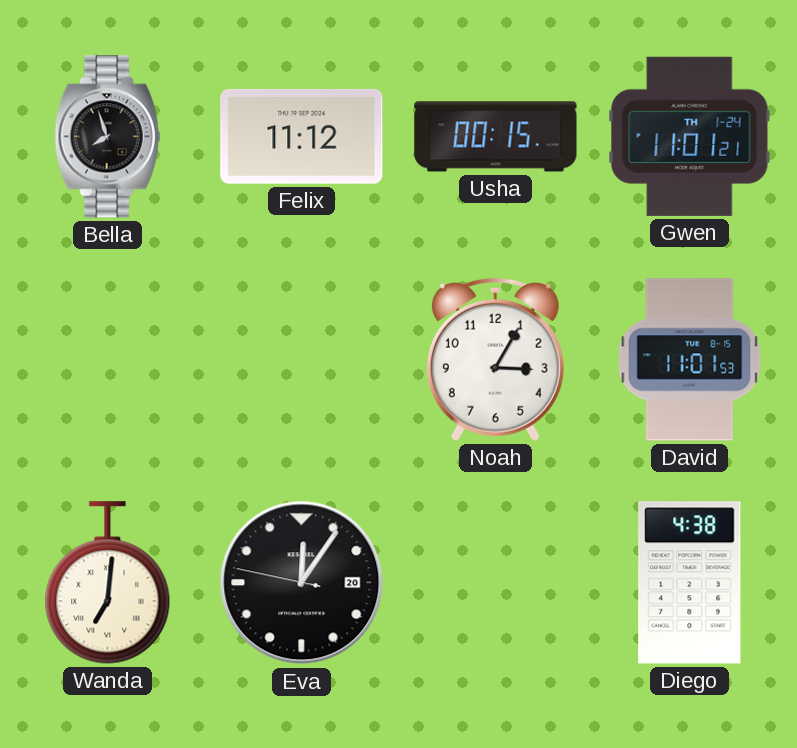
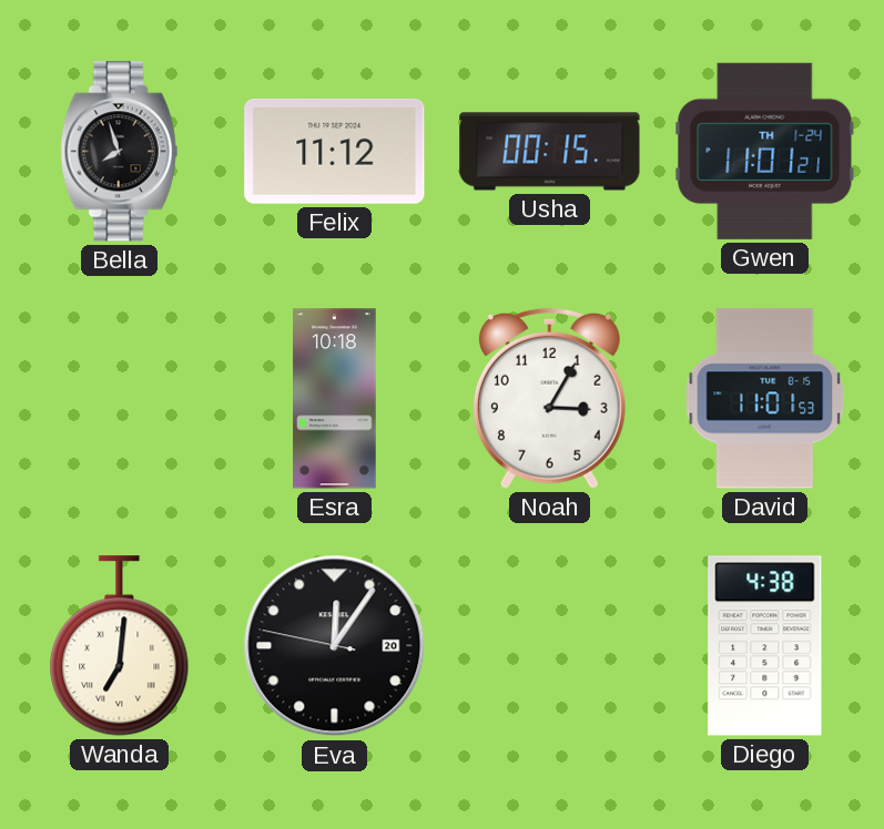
Esra: none -> 10:18 (335, 399)
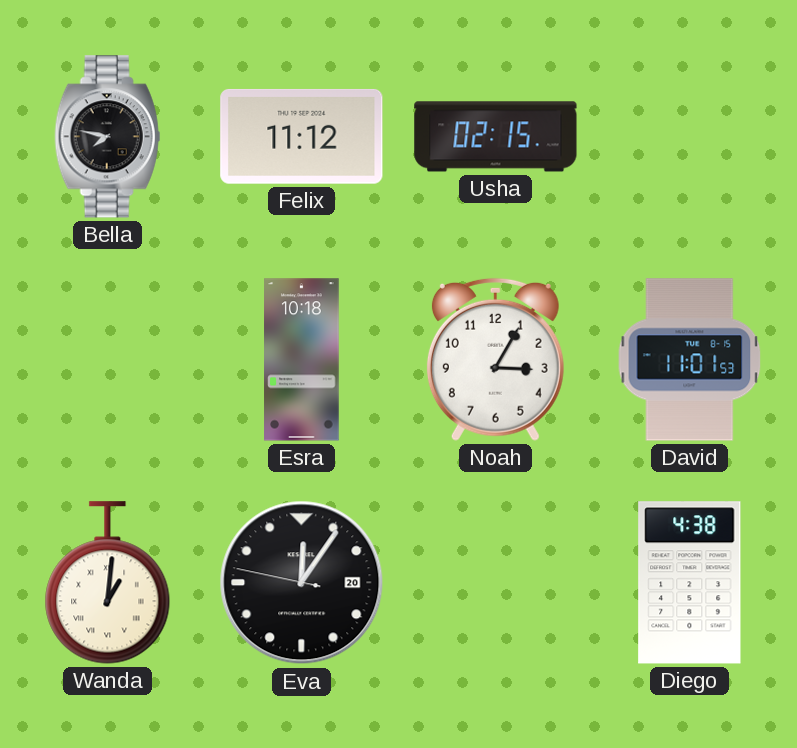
Bella: 7:57 -> 7:47 (108, 137)
Usha: 00:15 -> 02:15 (496, 137)
Gwen: 11:01 -> none (765, 151)
Wanda: 7:01 -> 1:01 (108, 583)
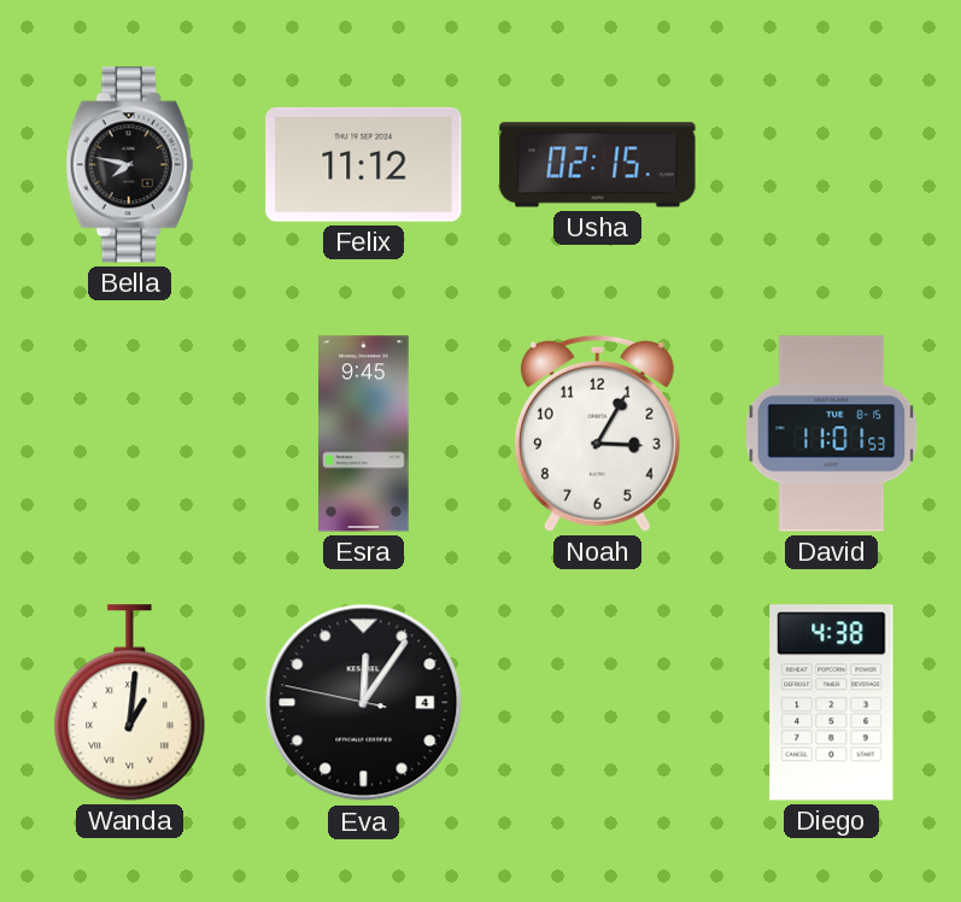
Esra: 10:18 -> 9:45 (364, 434)
Eva date: 20 -> 4 (364, 703)
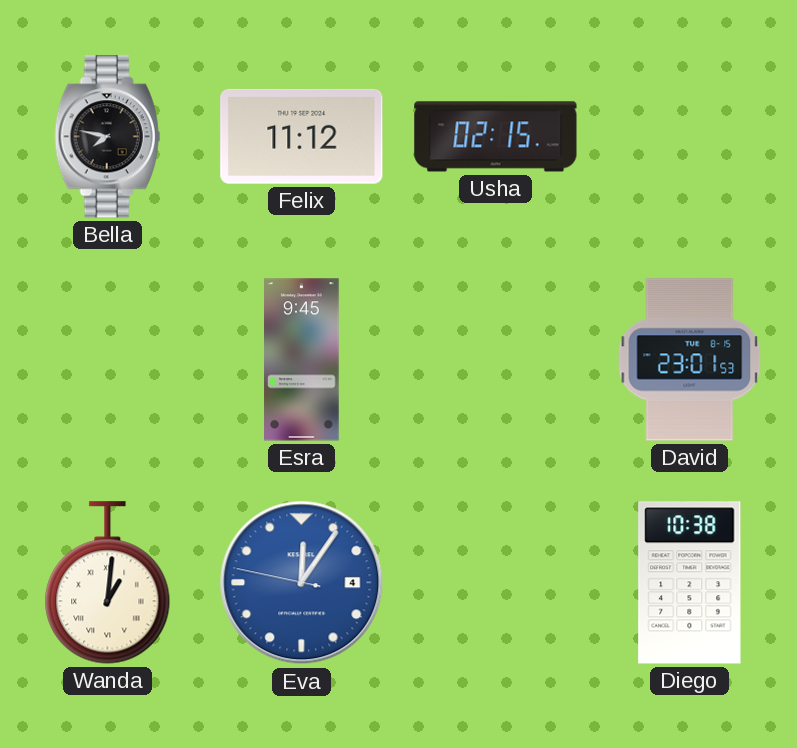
Noah: 3:05 -> none (597, 433)
David: 11:01 -> 23:01 (690, 360)
Eva dial: black -> blue (302, 583)
Diego: 4:38 -> 10:38 (690, 583)
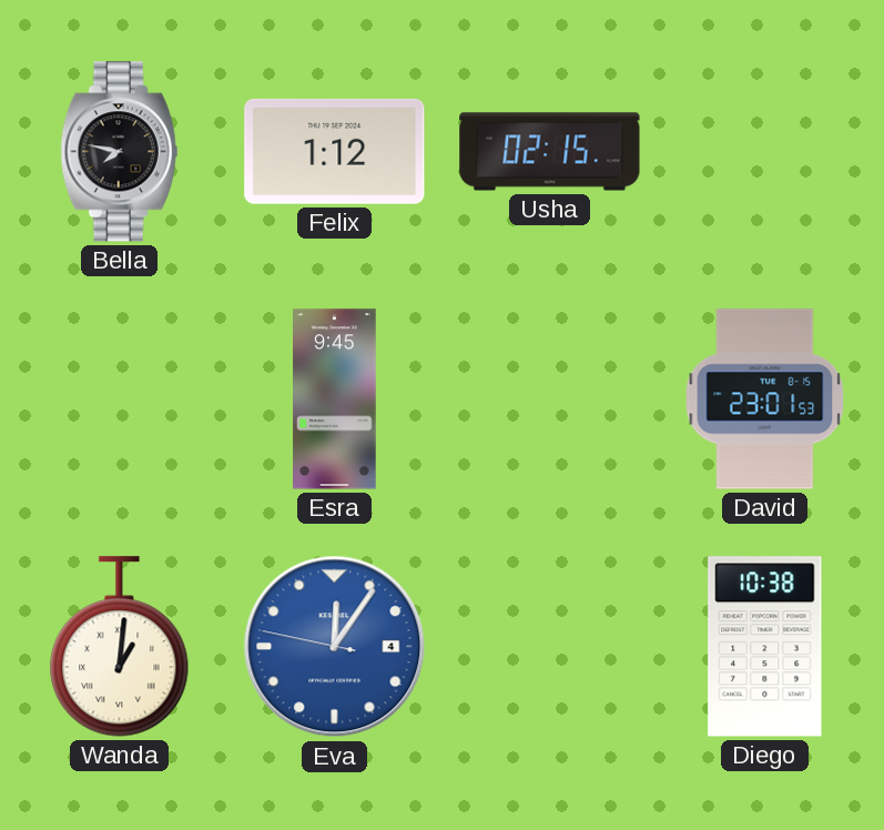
Felix: 11:12 -> 1:12 (335, 151)
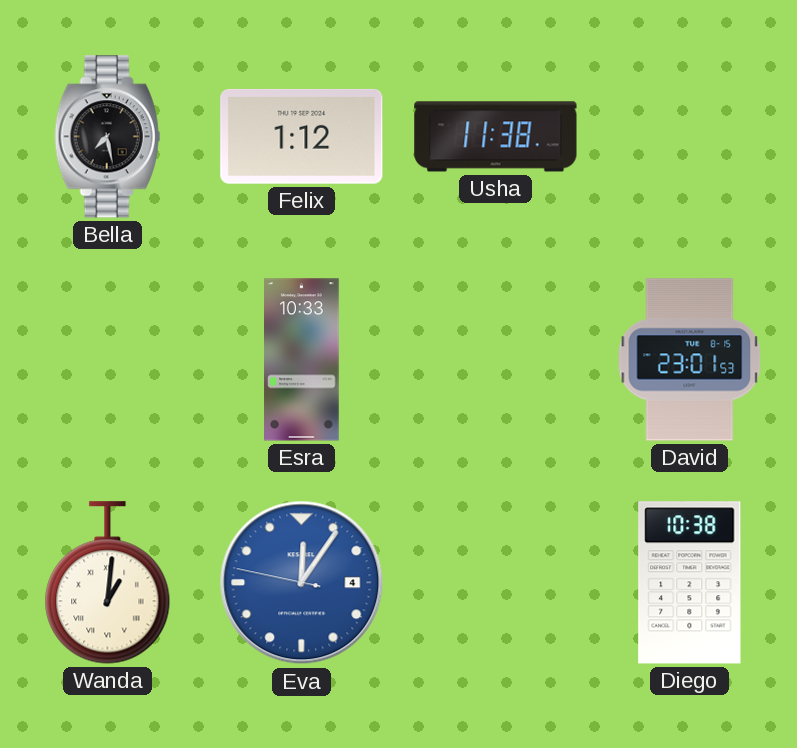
Bella: 7:47 -> 7:28 (108, 137)
Usha: 02:15 -> 11:38 (496, 137)
Esra: 9:45 -> 10:33 (302, 360)
